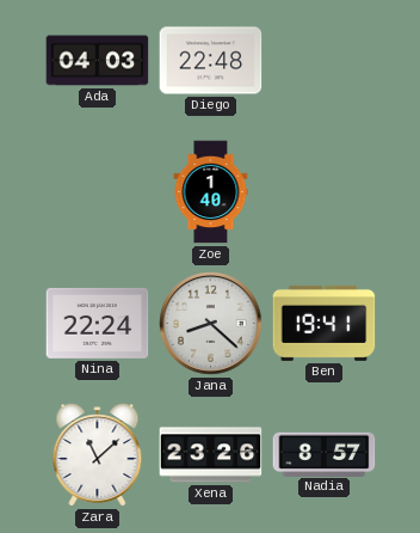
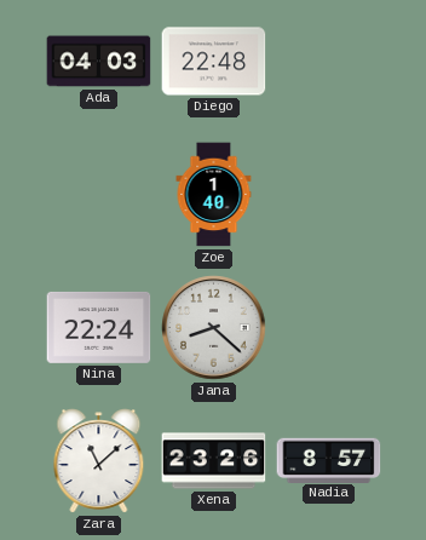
Ben: 19:41 -> none (325, 323)
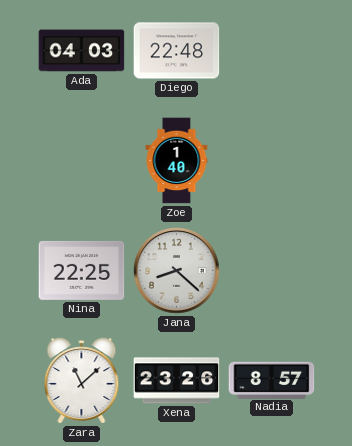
Nina: 22:24 -> 22:25 (82, 270)
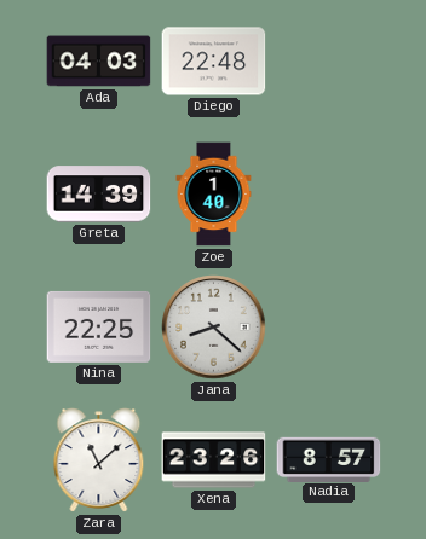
Greta: none -> 14:39 (99, 195)
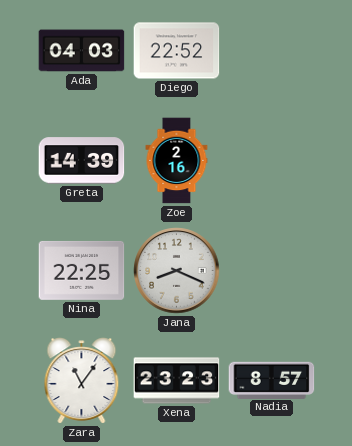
Diego: 22:48 -> 22:52 (177, 51)
Zoe: 1:40 -> 2:16 (177, 161)
Jana: 8:22 -> 8:19 (177, 271)
Zara: 11:08 -> 11:06 (82, 381)
Xena: 23:26 -> 23:23 (177, 381)
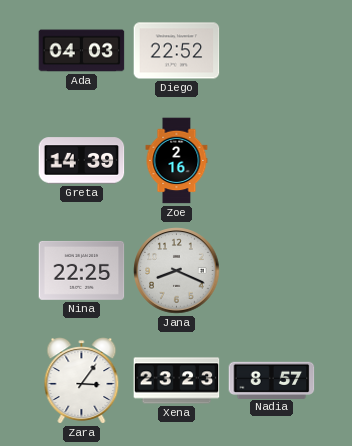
Zara: 11:06 -> 3:06 (82, 381)
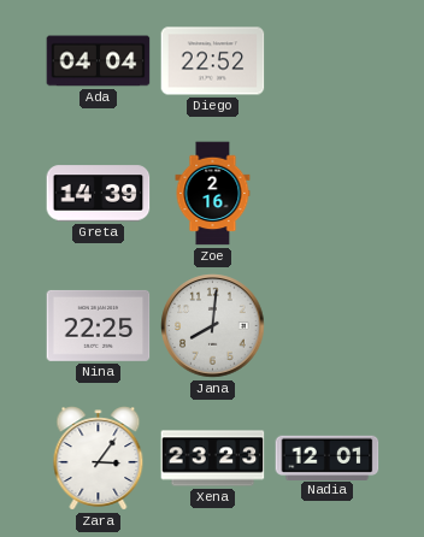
Ada: 04:03 -> 04:04 (99, 61)
Jana: 8:19 -> 8:01 (213, 326)
Nadia: 8:57 -> 12:01 (328, 458)
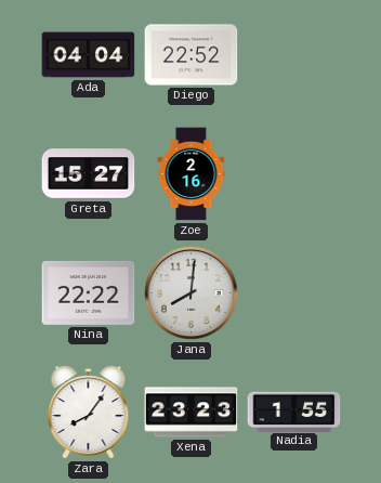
Greta: 14:39 -> 15:27 (89, 174)
Nina: 22:25 -> 22:22 (89, 292)
Zara: 3:06 -> 8:06 (89, 413)
Nadia: 12:01 -> 1:55 (294, 412)
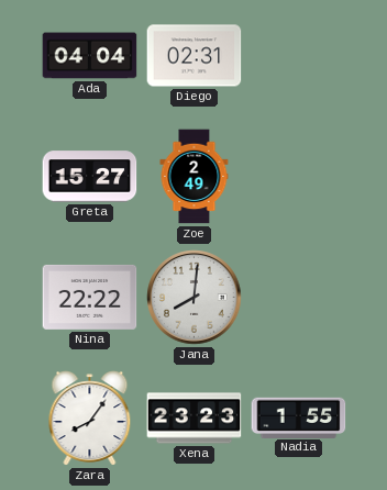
Diego: 22:52 -> 02:31 (195, 56)
Zoe: 2:16 -> 2:49 (195, 177)
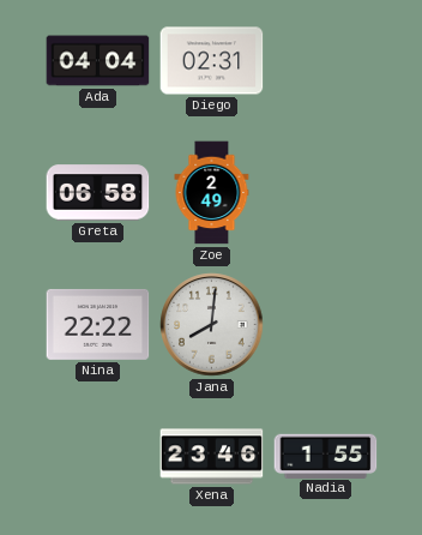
Greta: 15:27 -> 06:58 (98, 193)
Zara: 8:06 -> none (90, 419)
Xena: 23:23 -> 23:46 (212, 457)
